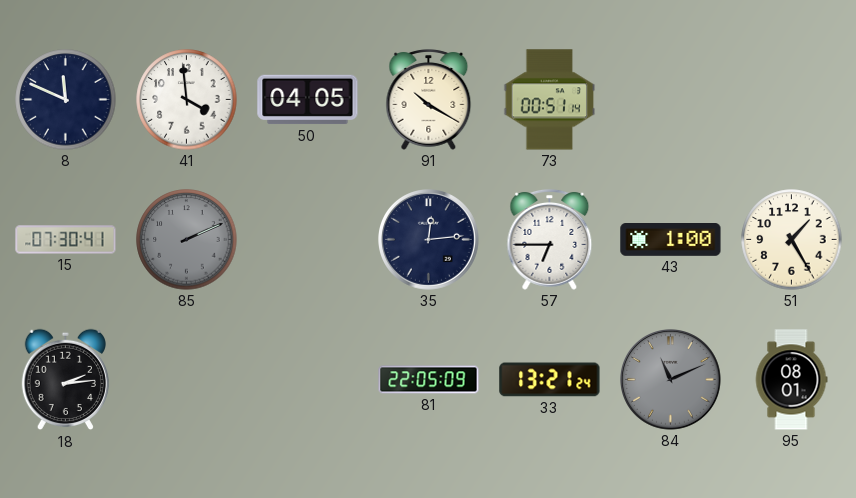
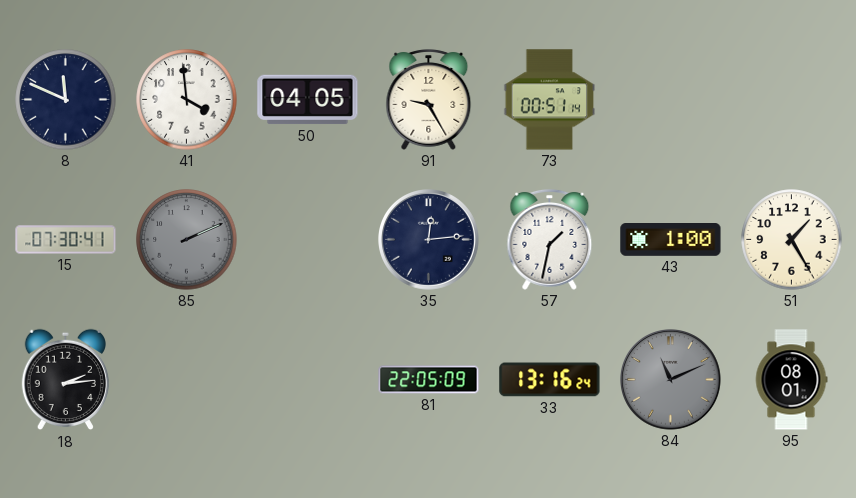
91: 10:20 -> 9:25 (429, 100)
57: 6:45 -> 1:32 (550, 240)
33: 13:21 -> 13:16 (550, 380)
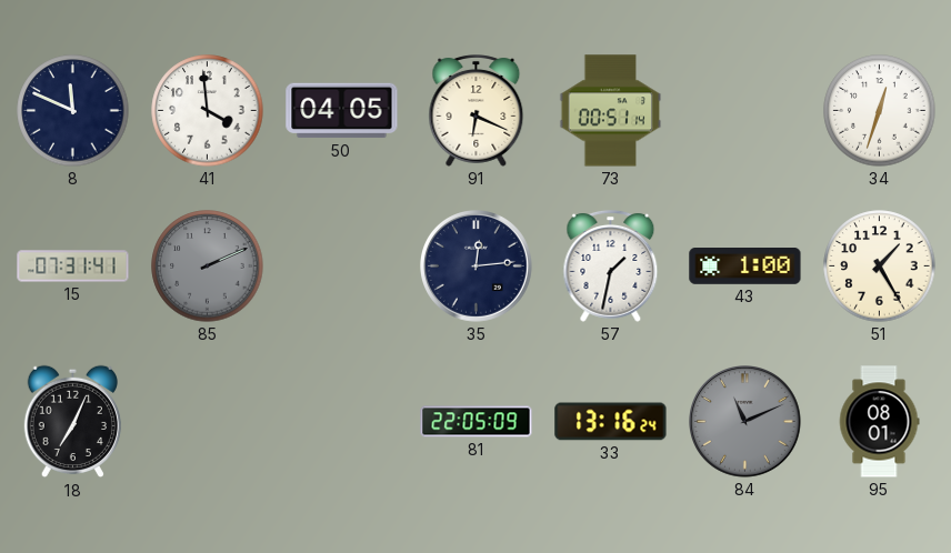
91: 9:25 -> 6:19 (477, 111)
34: none -> 12:33 (880, 111)
15: 07:30 -> 07:31 (73, 267)
18: 2:14 -> 7:04 (72, 422)
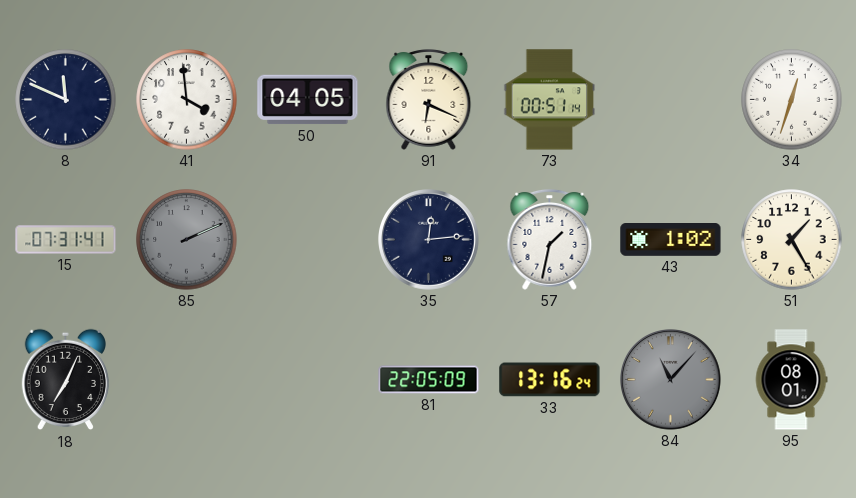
43: 1:00 -> 1:02 (671, 240)
84: 11:11 -> 11:07 (671, 380)
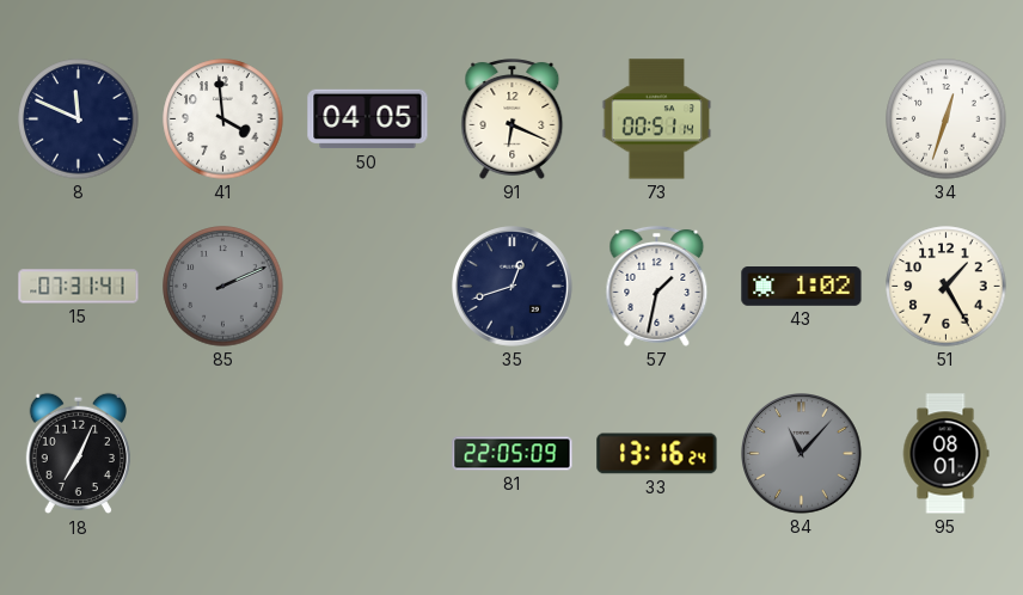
35: 12:14 -> 12:42 (513, 287)
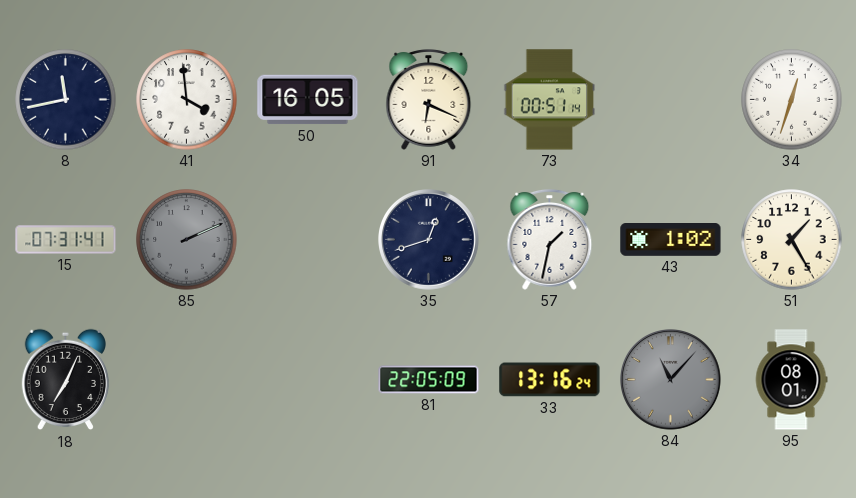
8: 11:49 -> 11:43 (66, 100)
50: 04:05 -> 16:05 (308, 100)
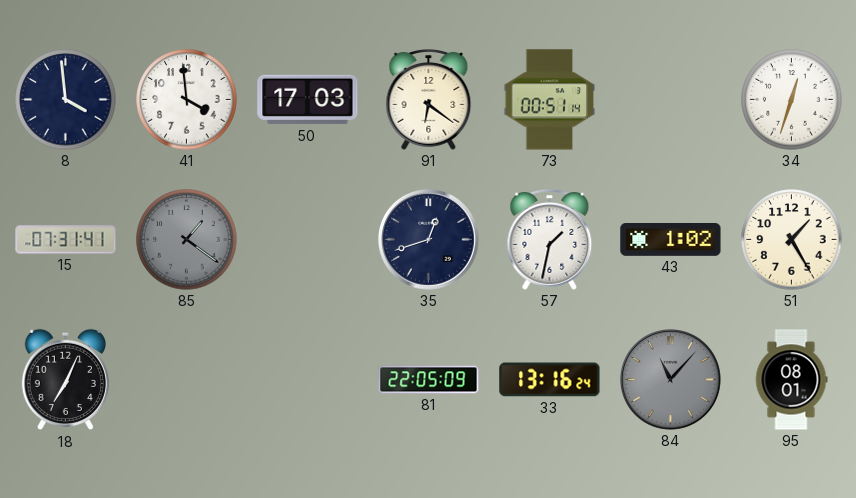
8: 11:43 -> 3:59 (66, 100)
50: 16:05 -> 17:03 (308, 100)
91: 6:19 -> 6:21 (429, 100)
85: 2:11 -> 1:21 (187, 240)
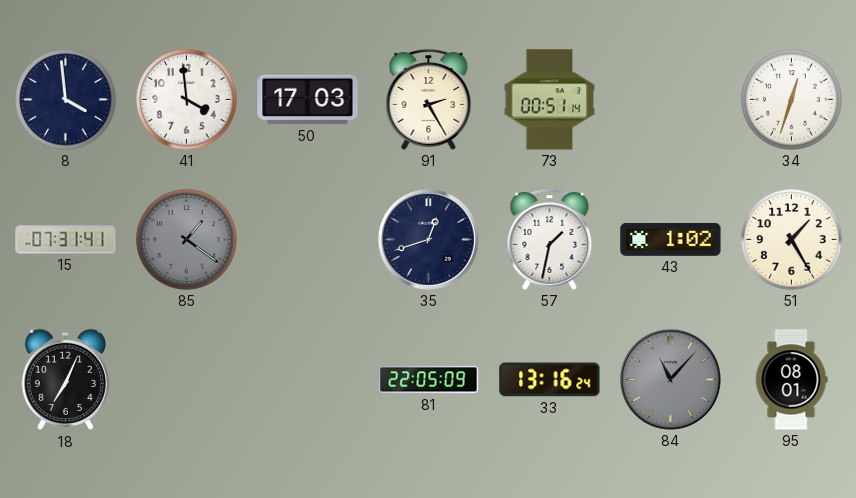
91: 6:21 -> 2:25 (429, 100)
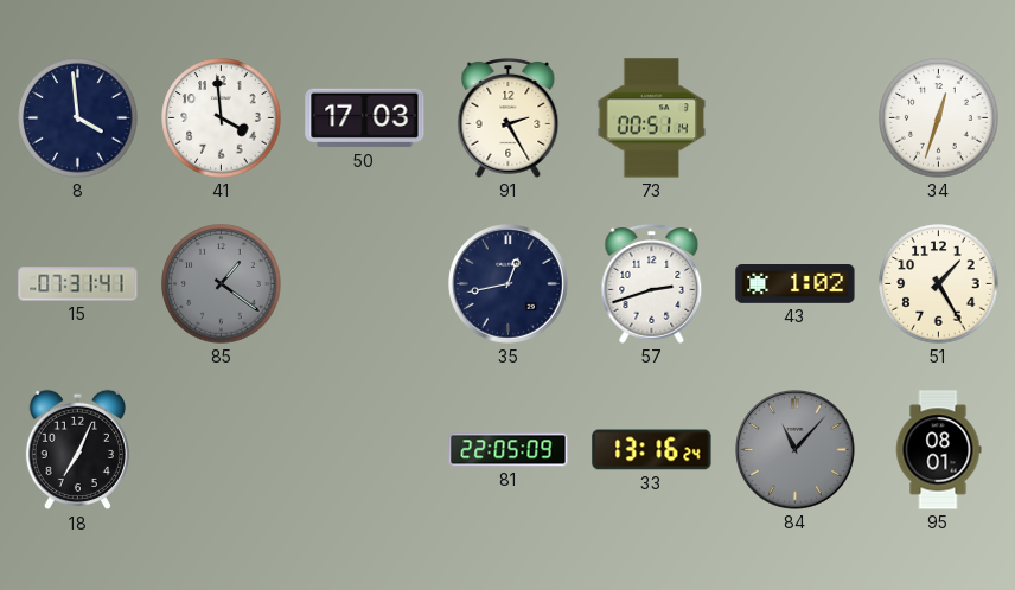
35: 12:42 -> 12:43 (509, 284)
57: 1:32 -> 2:42 (652, 284)
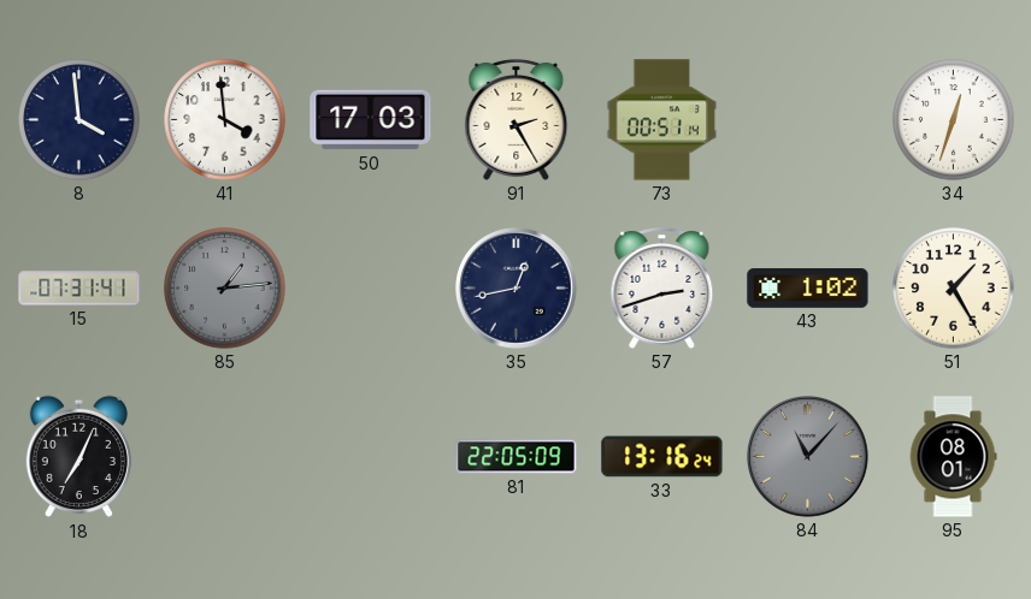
85: 1:21 -> 1:14 (225, 289)
